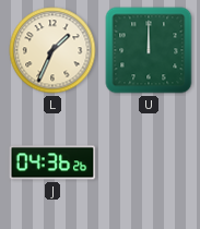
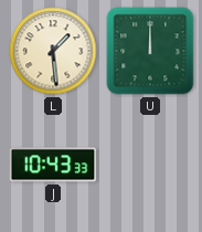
L: 1:34 -> 1:29 (53, 51)
J: 04:36 -> 10:43 (53, 165)
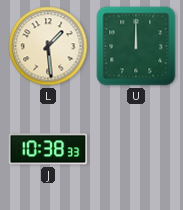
J: 10:43 -> 10:38 (48, 149)
